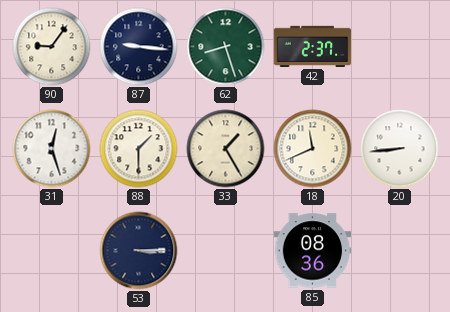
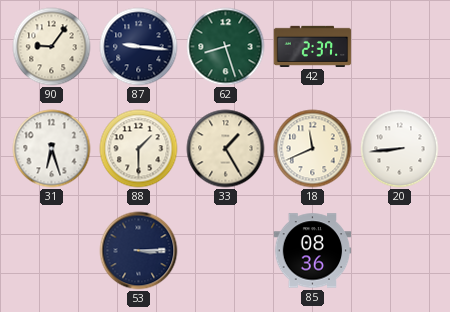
31: 12:27 -> 6:27 (52, 149)
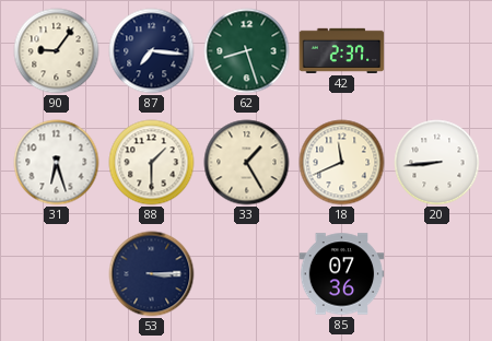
87: 9:16 -> 7:16 (152, 51)
85: 08:36 -> 07:36 (342, 274)
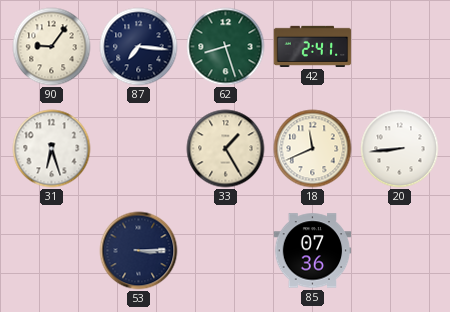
42: 2:37 -> 2:41 (313, 46)
88: 1:30 -> none (152, 163)
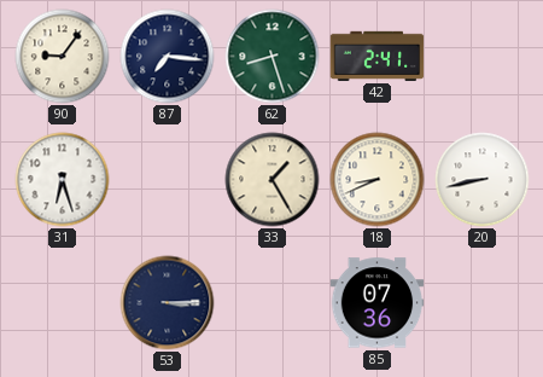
18: 11:41 -> 8:41 (378, 180)
20: 8:44 -> 8:43 (483, 180)
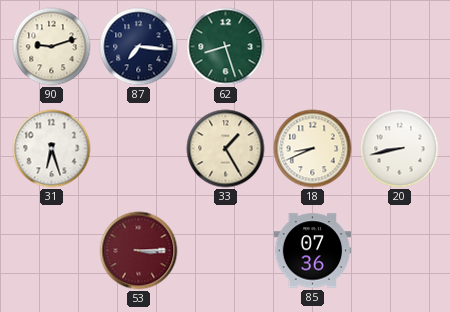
90: 9:06 -> 9:12 (52, 47)
42: 2:41 -> none (378, 56)
53 dial: navy -> burgundy (139, 251)
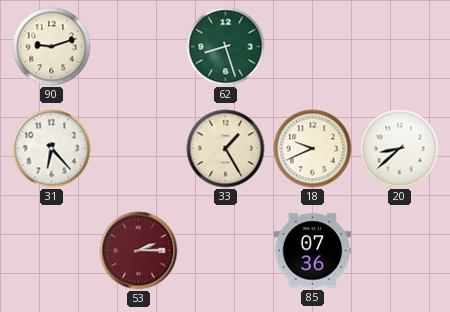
87: 7:16 -> none (139, 47)
31: 6:27 -> 6:23 (52, 149)
18: 8:41 -> 9:41 (313, 149)
20: 8:43 -> 8:38 (400, 149)
53: 3:15 -> 2:15 (139, 251)
